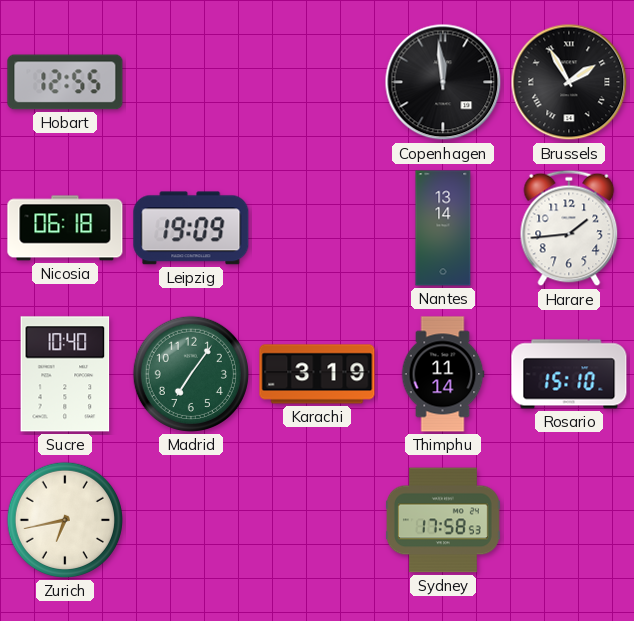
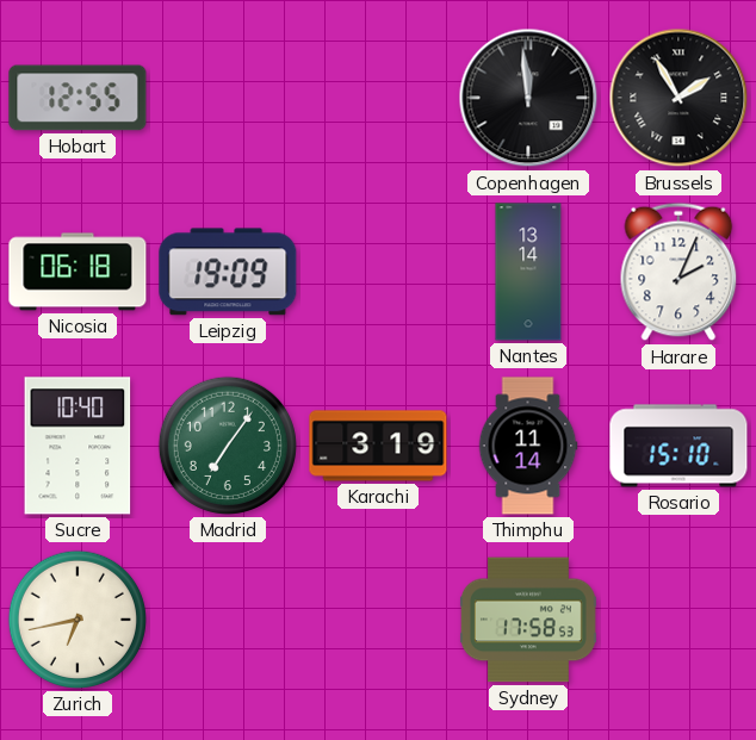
Harare: 1:44 -> 2:04 (678, 272)
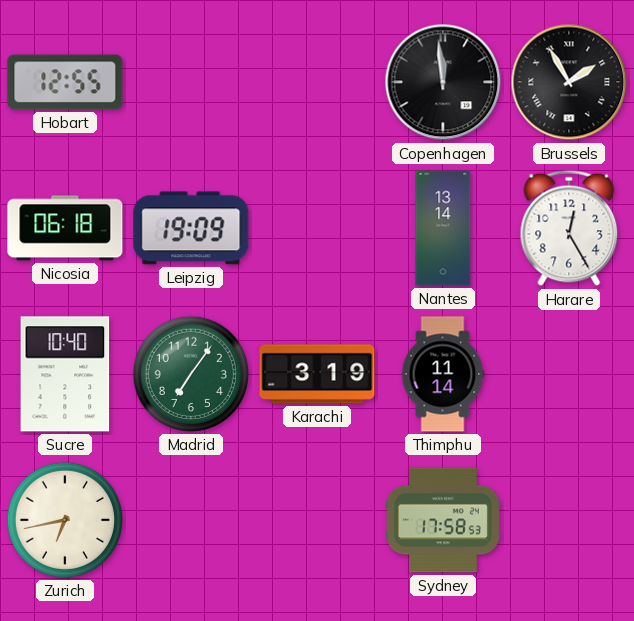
Harare: 2:04 -> 12:25 (569, 228)
Rosario: 15:10 -> none (678, 446)
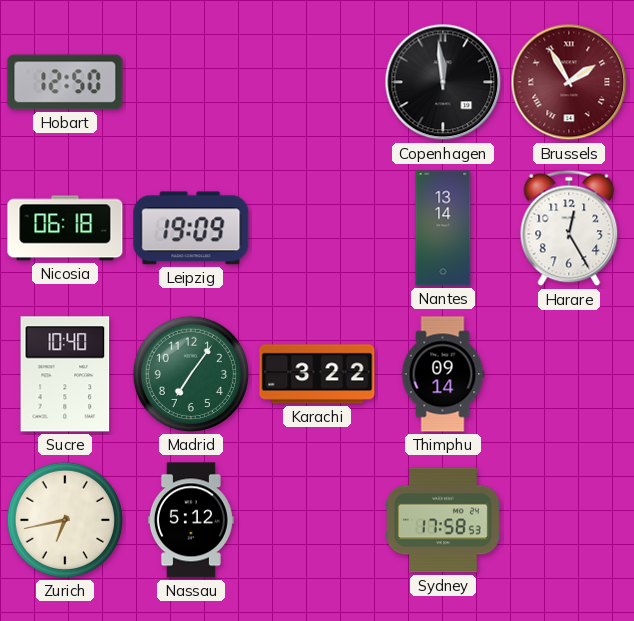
Hobart: 12:55 -> 12:50 (65, 82)
Brussels dial: black -> burgundy (569, 82)
Karachi: 3:19 -> 3:22 (317, 374)
Thimphu: 11:14 -> 09:14 (443, 374)
Nassau: none -> 5:12 (191, 520)
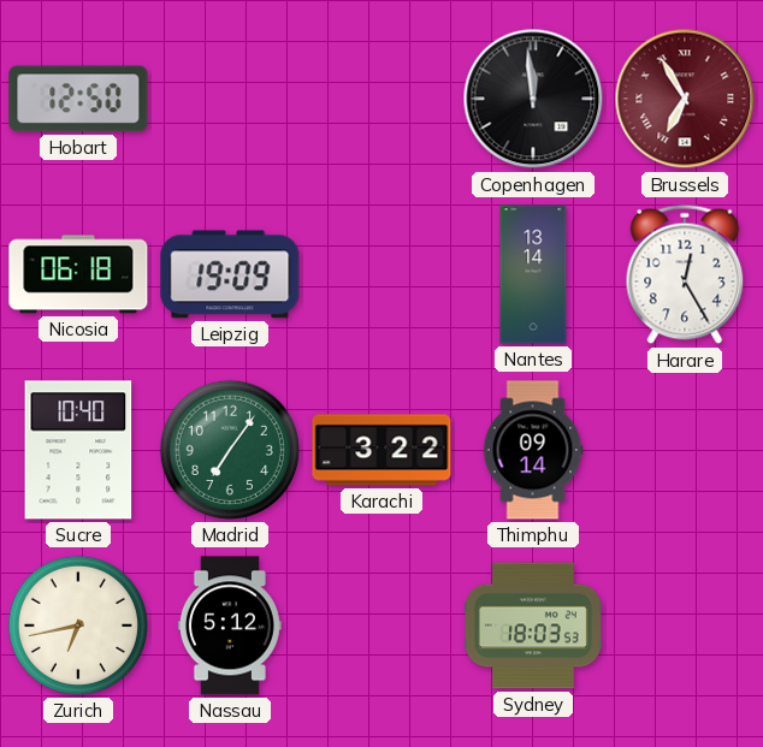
Brussels: 1:55 -> 6:55 (685, 99)
Sydney: 17:58 -> 18:03 (533, 626)
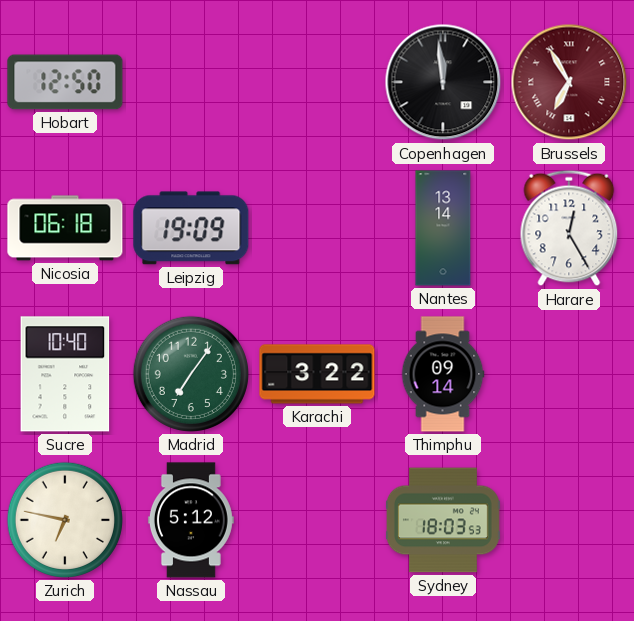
Zurich: 6:43 -> 6:47 (65, 520)
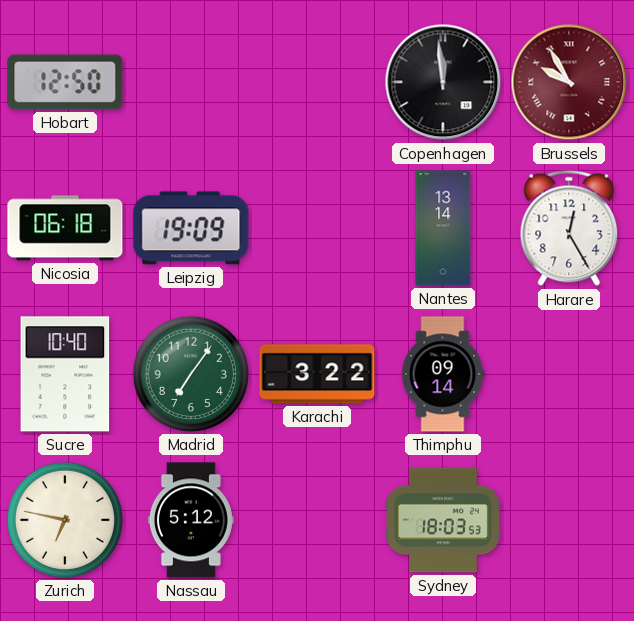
Brussels: 6:55 -> 9:55 (569, 82)
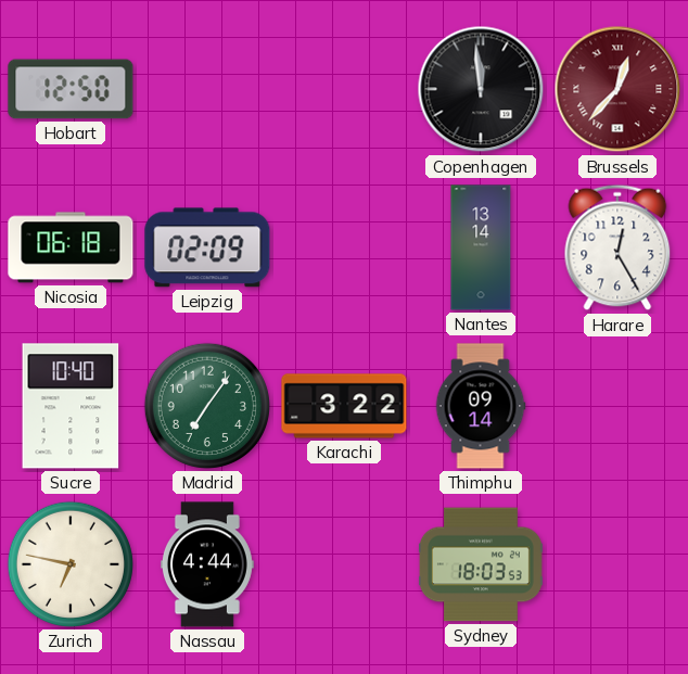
Brussels: 9:55 -> 12:37 (617, 89)
Leipzig: 19:09 -> 02:09 (207, 247)
Nassau: 5:12 -> 4:44 (207, 564)
